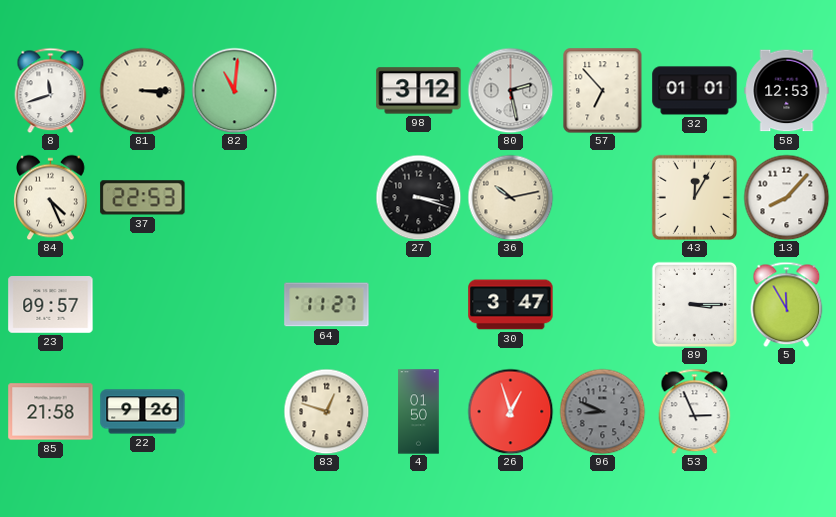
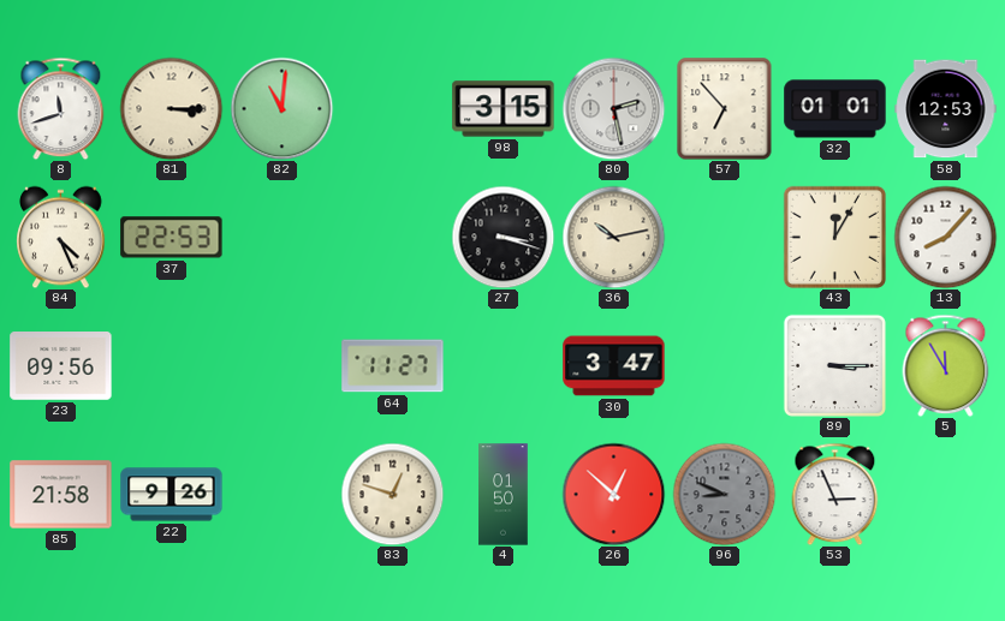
98: 3:12 -> 3:15 (504, 109)
23: 09:57 -> 09:56 (61, 366)
26: 12:57 -> 12:52 (613, 494)
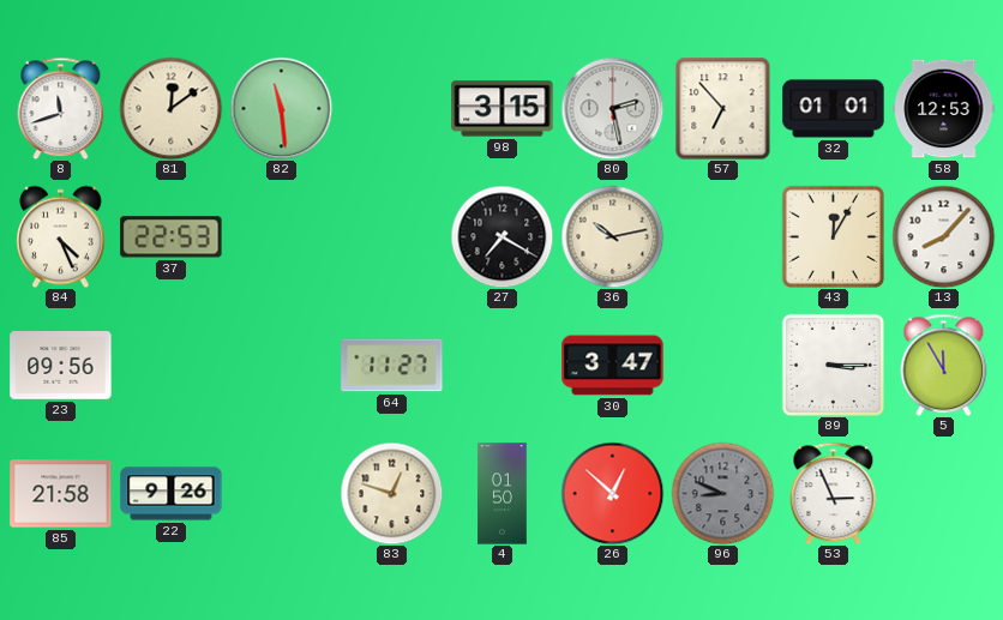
81: 3:15 -> 12:09 (170, 108)
82: 11:01 -> 11:29 (281, 108)
27: 3:18 -> 7:20 (501, 236)
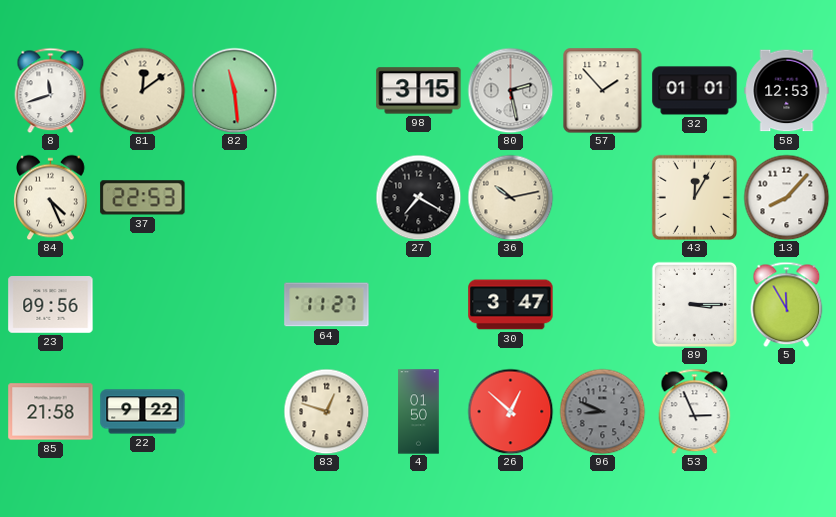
57: 6:53 -> 1:53 (603, 90)
22: 9:26 -> 9:22 (143, 412)
